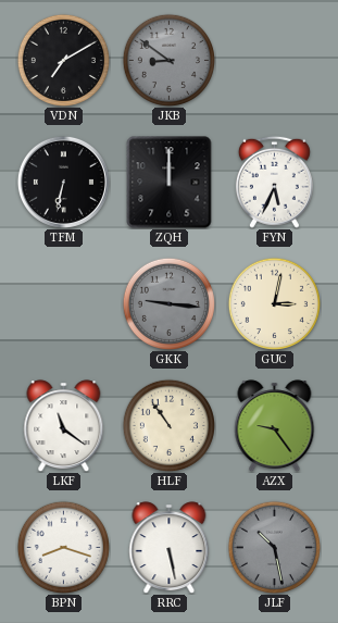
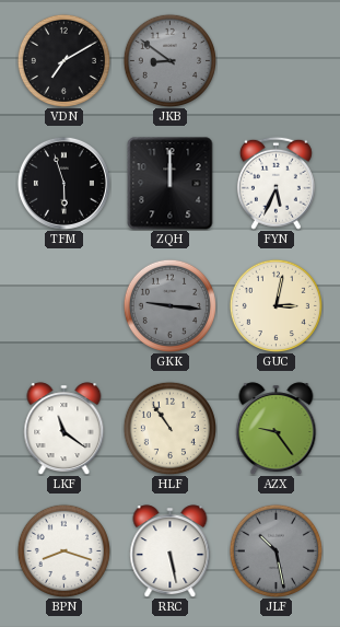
TFM: 6:32 -> 5:57 (63, 183)
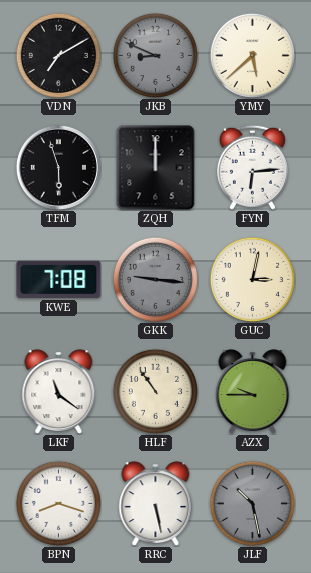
JKB: 8:51 -> 8:49 (155, 55)
YMY: none -> 5:38 (252, 55)
FYN: 5:34 -> 6:14 (252, 167)
KWE: none -> 7:08 (59, 279)
AZX: 9:24 -> 9:45 (253, 392)
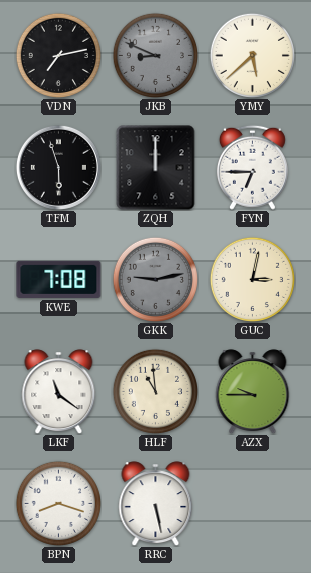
VDN: 7:10 -> 7:13 (58, 55)
FYN: 6:14 -> 6:45 (252, 167)
GKK: 9:16 -> 9:13 (155, 279)
HLF: 10:54 -> 10:59 (155, 391)
JLF: 10:28 -> none (252, 503)
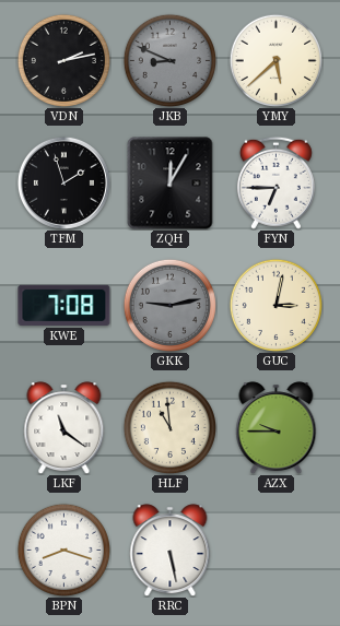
VDN: 7:13 -> 2:13 (63, 60)
TFM: 5:57 -> 1:57 (63, 182)
ZQH: 12:00 -> 12:05 (171, 184)
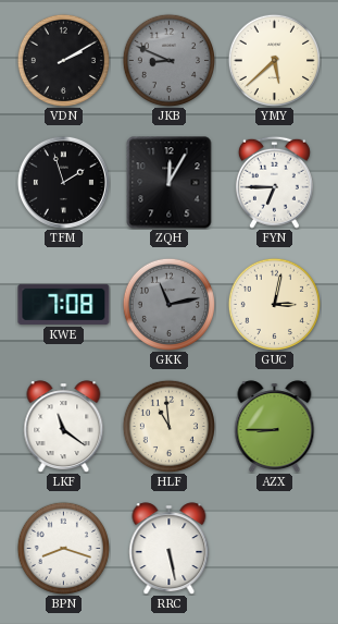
VDN: 2:13 -> 2:10 (63, 60)
GKK: 9:13 -> 11:13 (168, 304)
AZX: 9:45 -> 8:45 (275, 427)
